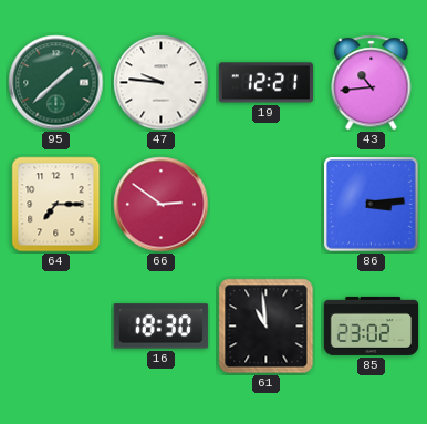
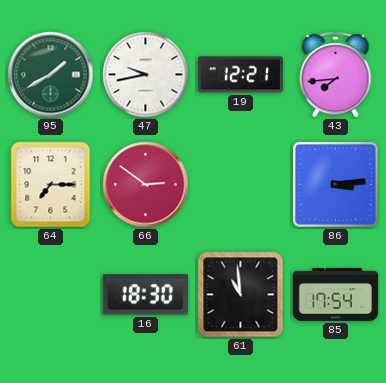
95: 1:38 -> 1:40 (51, 75)
47: 9:46 -> 9:43 (146, 75)
43: 10:44 -> 7:44 (336, 75)
85: 23:02 -> 17:54 (335, 294)
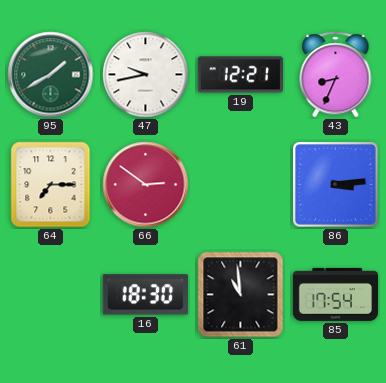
43: 7:44 -> 8:34 (336, 75)
